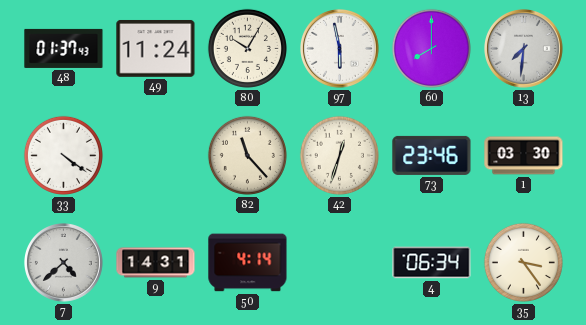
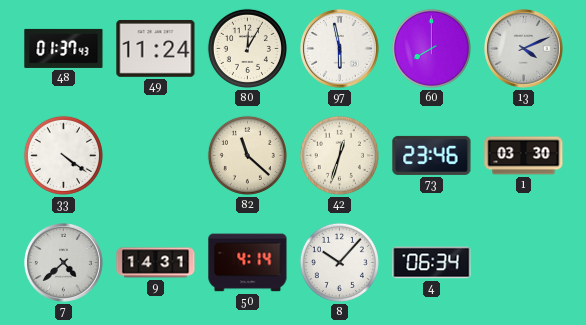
80: 10:05 -> 12:05 (247, 48)
13: 7:31 -> 4:11 (524, 49)
82: 11:23 -> 11:22 (247, 155)
8: none -> 10:07 (339, 262)
35: 3:24 -> none (523, 262)
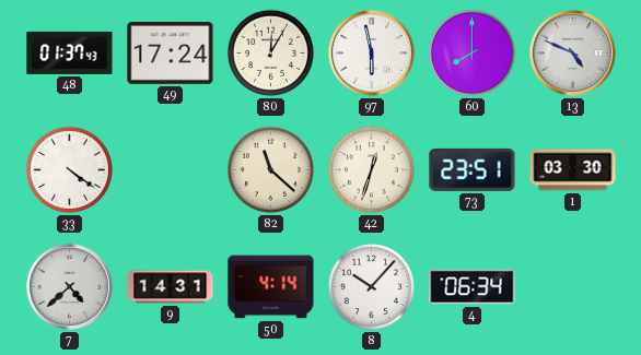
49: 11:24 -> 17:24 (171, 52)
13: 4:11 -> 4:49 (573, 54)
73: 23:46 -> 23:51 (473, 169)
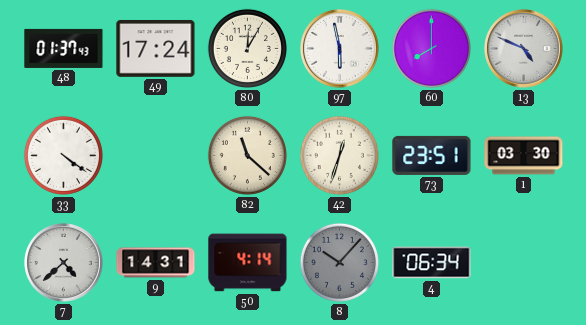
8 dial: white -> grey (339, 262)
